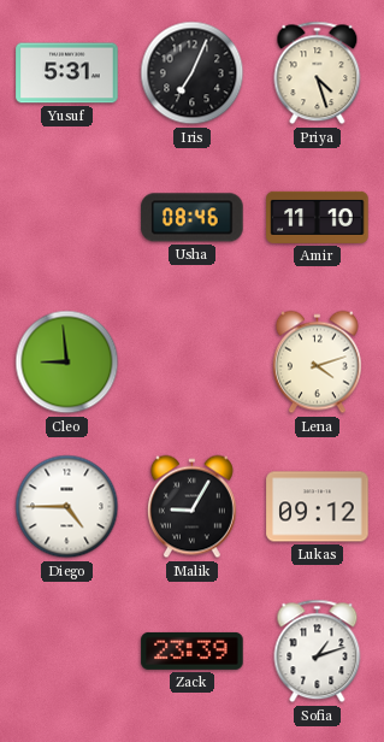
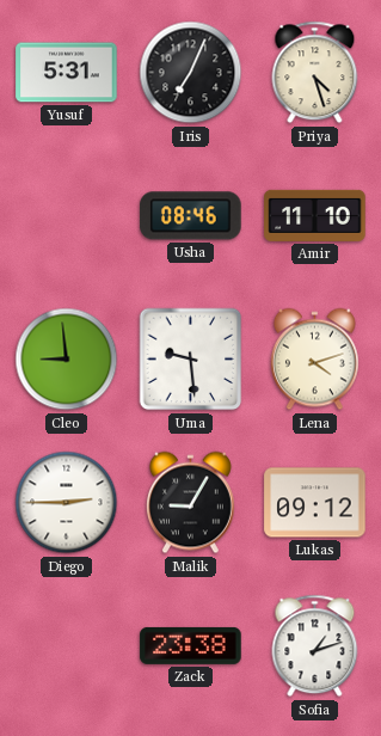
Uma: none -> 9:29 (191, 360)
Diego: 4:45 -> 2:45 (67, 503)
Zack: 23:39 -> 23:38 (191, 645)
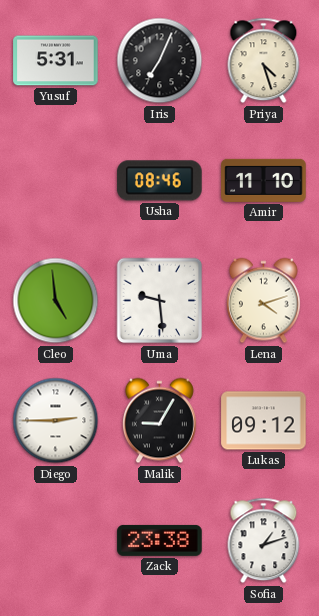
Cleo: 8:59 -> 4:59 (56, 301)
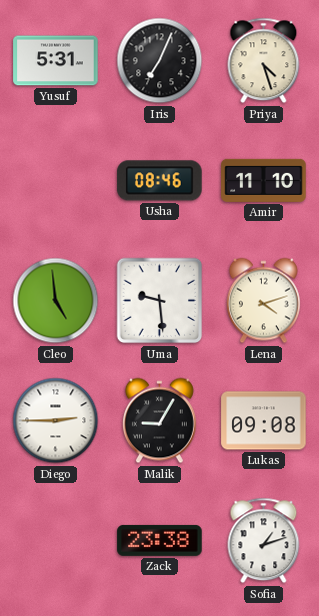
Lukas: 09:12 -> 09:08 (264, 421)
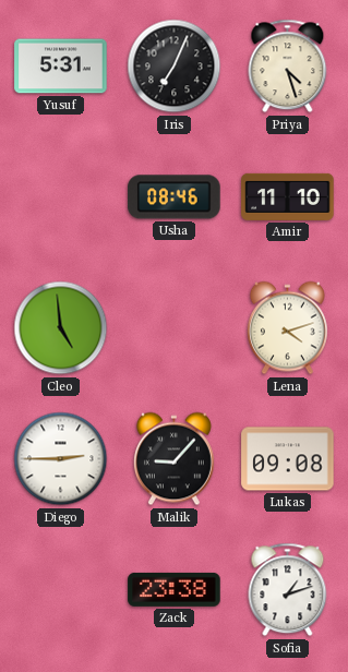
Uma: 9:29 -> none (160, 301)
Malik: 9:05 -> 9:07 (173, 459)
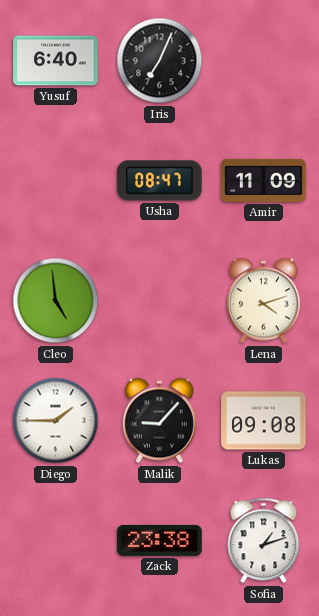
Yusuf: 5:31 -> 6:40 (56, 61)
Priya: 4:27 -> none (288, 67)
Usha: 08:46 -> 08:47 (160, 181)
Amir: 11:10 -> 11:09 (264, 180)
Diego: 2:45 -> 1:45 (56, 421)
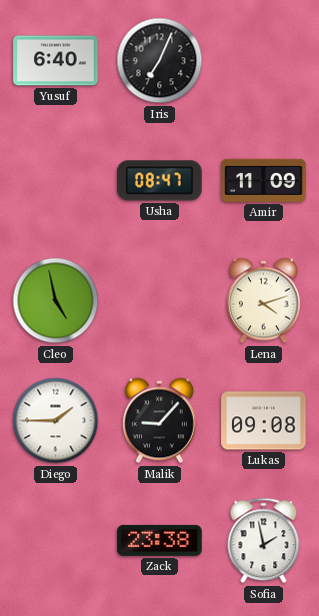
Cleo: 4:59 -> 4:58 (56, 301)
Sofia: 1:12 -> 1:58 (264, 541)
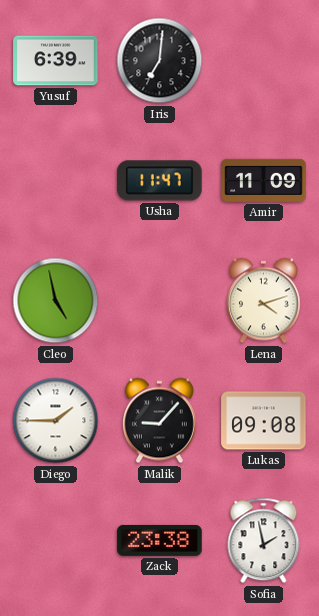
Yusuf: 6:40 -> 6:39 (56, 61)
Iris: 7:04 -> 7:01 (160, 61)
Usha: 08:47 -> 11:47 (160, 181)
